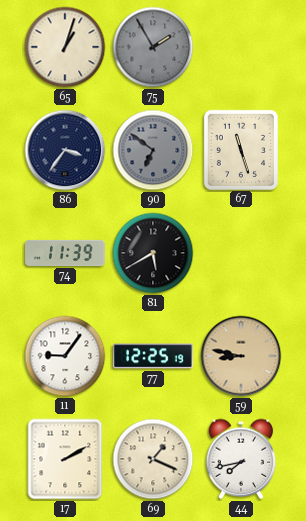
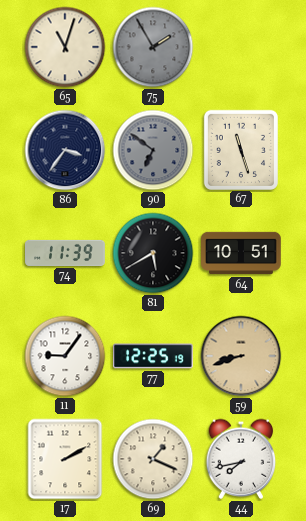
65: 1:03 -> 11:03 (65, 47)
64: none -> 10:51 (241, 253)
59: 8:47 -> 8:42 (241, 356)
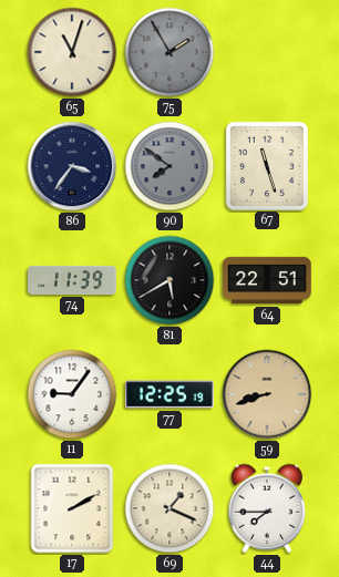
90: 6:51 -> 7:51 (169, 166)
64: 10:51 -> 22:51 (267, 280)
44: 7:43 -> 7:45 (267, 508)
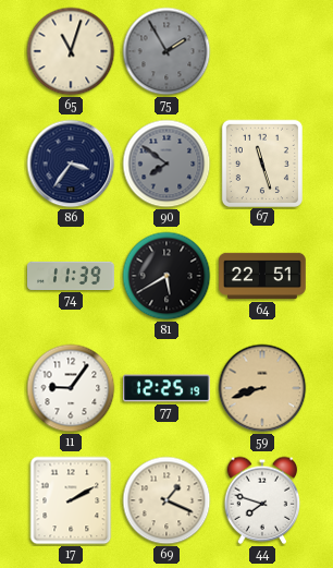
44: 7:45 -> 7:48 (262, 500)
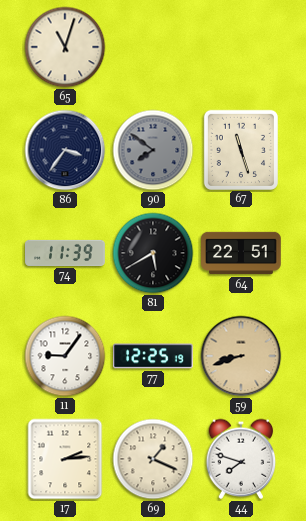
75: 1:55 -> none (166, 51)
17: 2:10 -> 2:14 (65, 459)
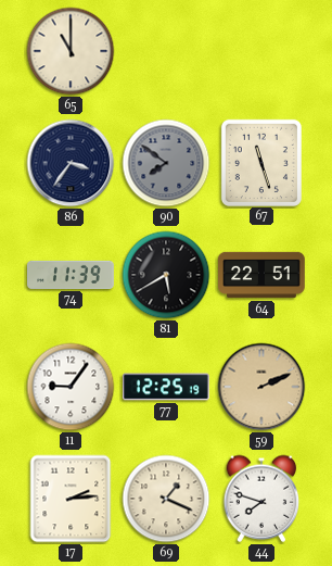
65: 11:03 -> 11:00 (71, 51)
59: 8:42 -> 2:11 (261, 387)
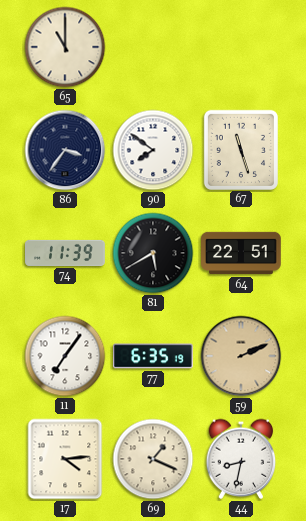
90 dial: grey -> white (153, 150)
11: 9:06 -> 7:06 (65, 356)
77: 12:25 -> 6:35 (154, 356)
17: 2:14 -> 4:14 (65, 459)
44: 7:48 -> 8:32 (241, 459)
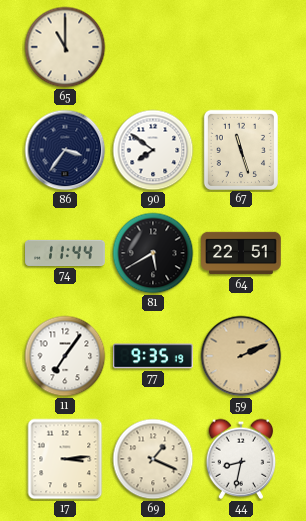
74: 11:39 -> 11:44 (65, 253)
77: 6:35 -> 9:35 (154, 356)
17: 4:14 -> 3:14 (65, 459)
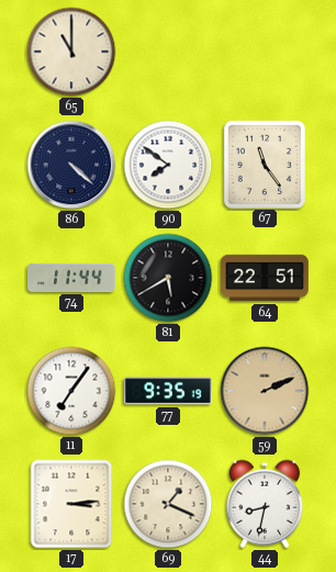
86: 3:36 -> 4:22 (71, 165)
67: 11:27 -> 11:24 (265, 164)
